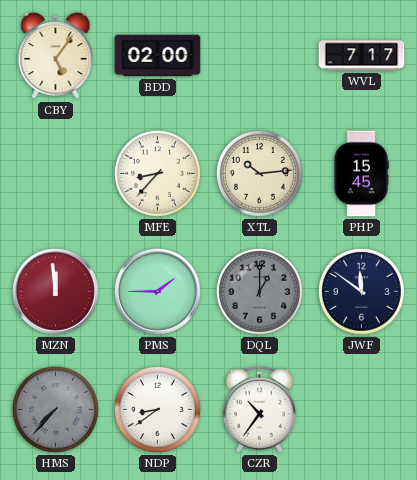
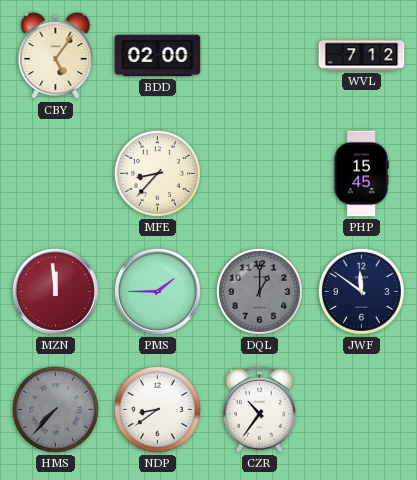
WVL: 7:17 -> 7:12 (362, 56)
XTL: 10:14 -> none (259, 173)
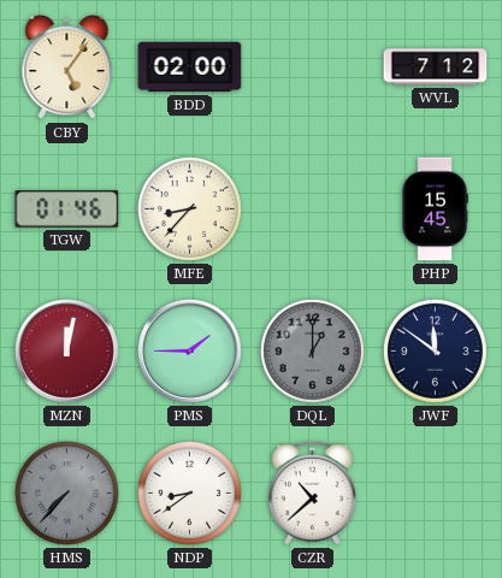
TGW: none -> 01:46 (67, 210)
MZN: 11:59 -> 12:02 (67, 352)
CZR: 10:36 -> 10:38 (312, 493)
